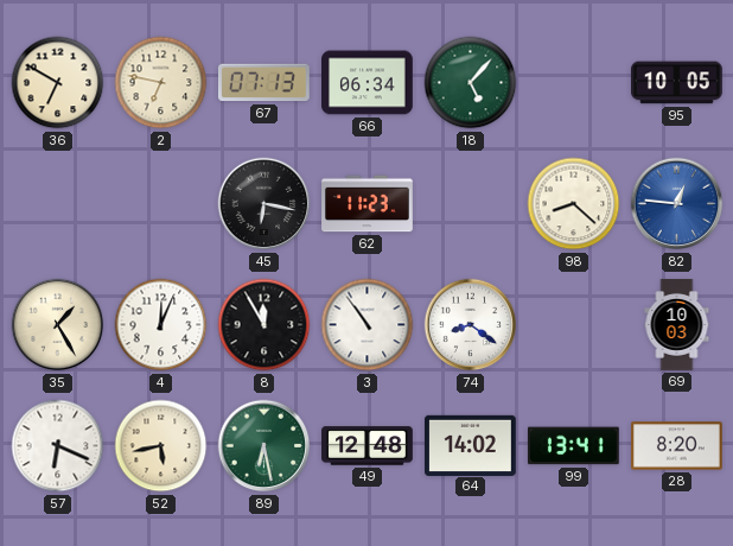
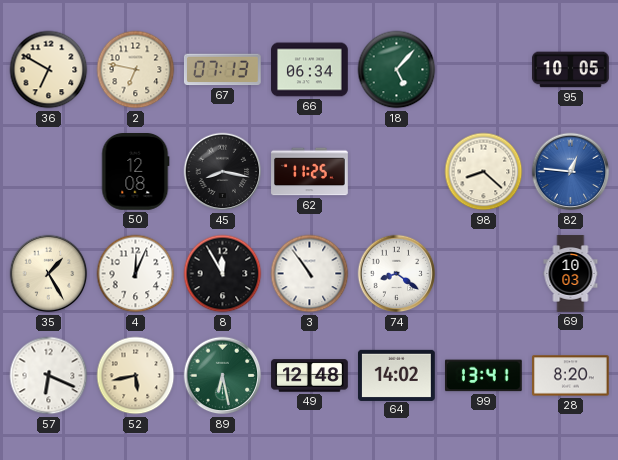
50: none -> 12:08 (136, 172)
45: 6:17 -> 8:17 (223, 172)
62: 11:23 -> 11:25 (310, 172)
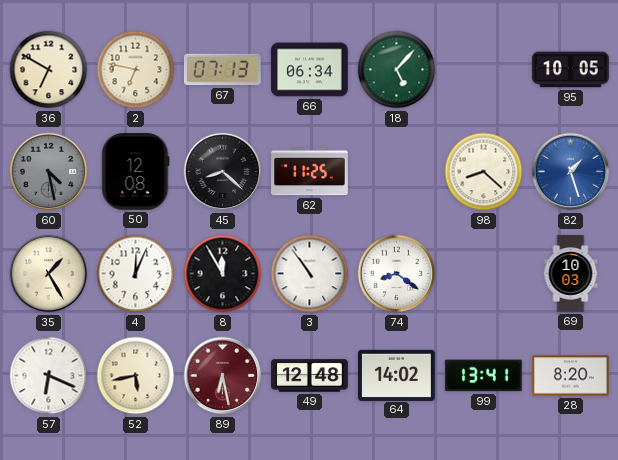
60: none -> 4:28 (49, 172)
45: 8:17 -> 8:22 (223, 172)
82: 12:46 -> 1:27 (571, 172)
89 dial: green -> burgundy (223, 376)
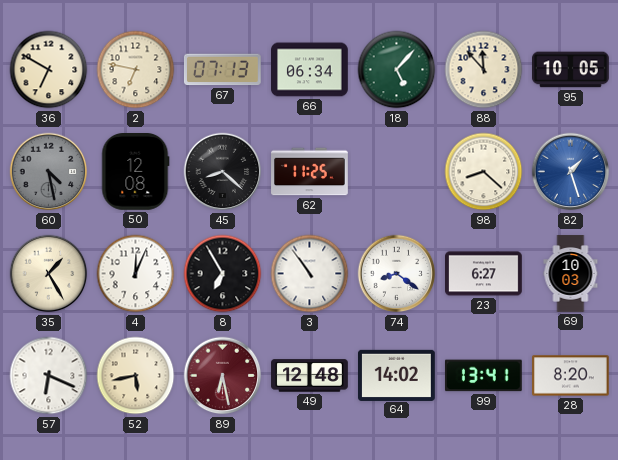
88: none -> 11:53 (484, 70)
8: 11:55 -> 6:55 (223, 274)
23: none -> 6:27 (484, 274)
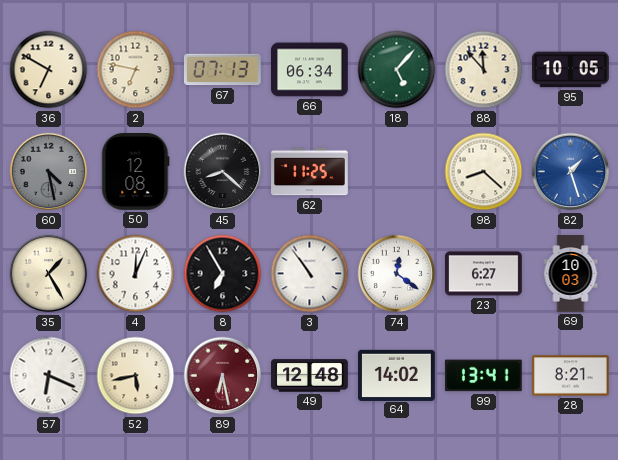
74: 8:21 -> 12:21 (397, 274)
28: 8:20 -> 8:21 (571, 376)
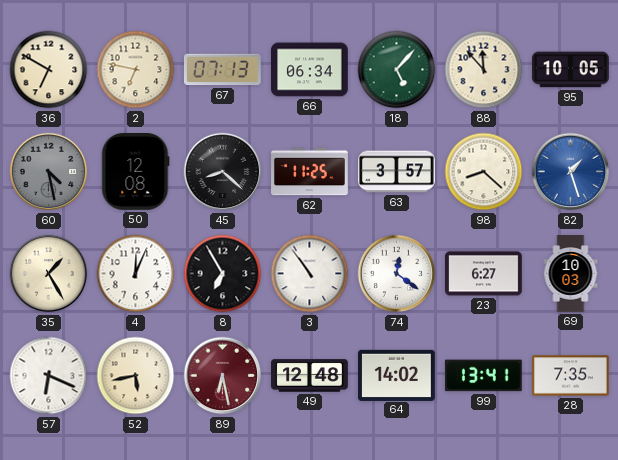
63: none -> 3:57 (397, 172)
28: 8:21 -> 7:35 (571, 376)
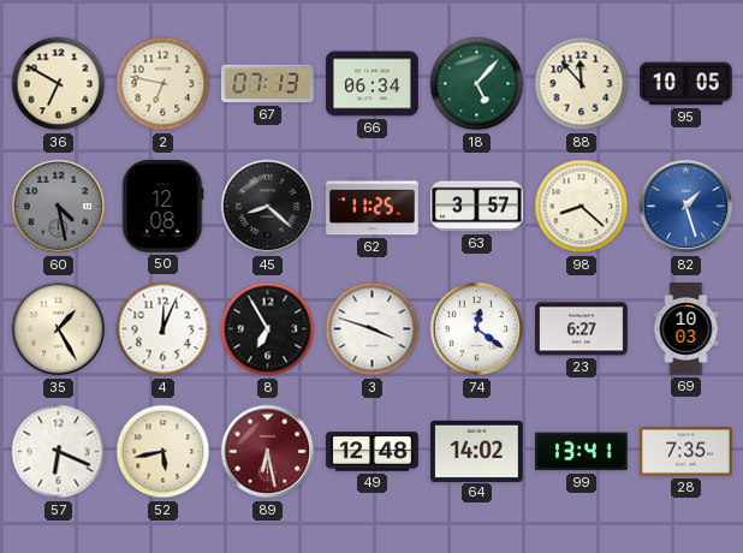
3: 10:54 -> 3:48 (373, 329)
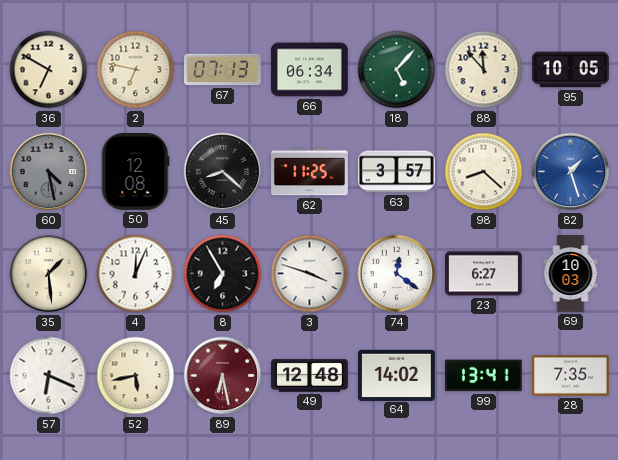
35: 1:25 -> 1:29 (49, 274)
